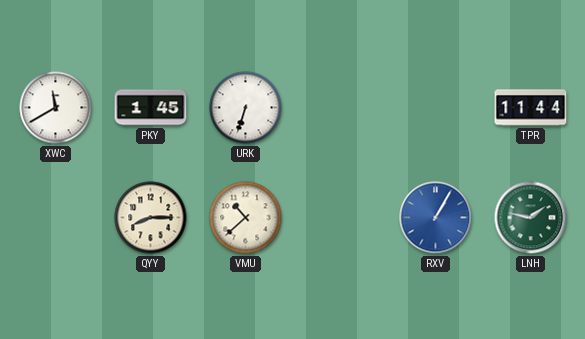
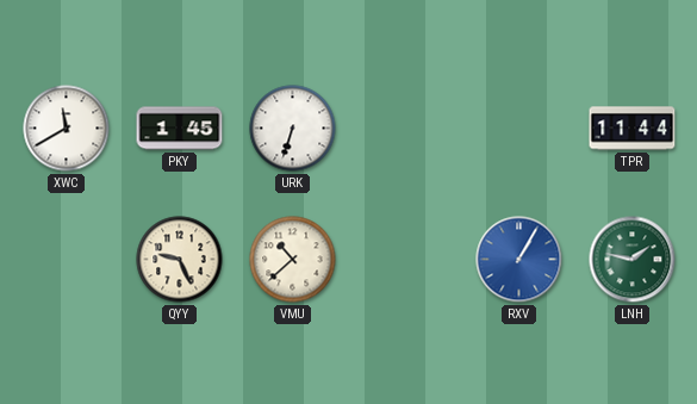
QYY: 8:15 -> 9:26 (180, 260)
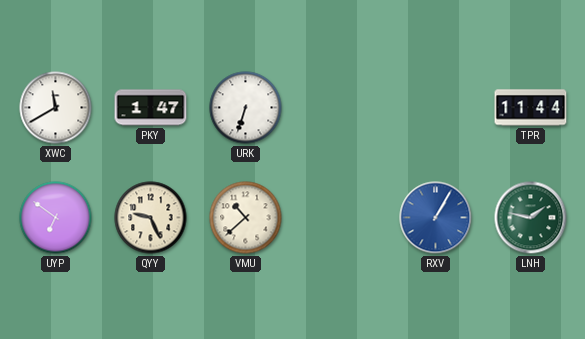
PKY: 1:45 -> 1:47 (151, 108)
UYP: none -> 6:51 (56, 218)
